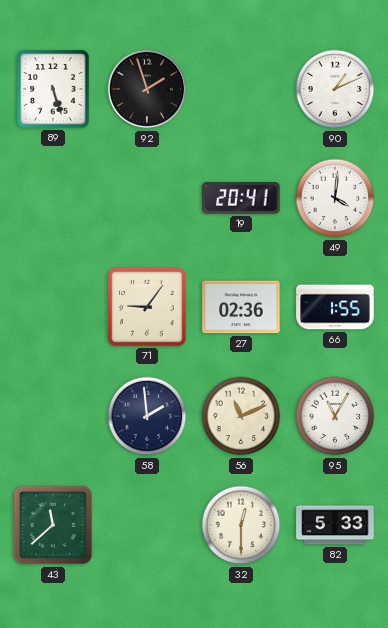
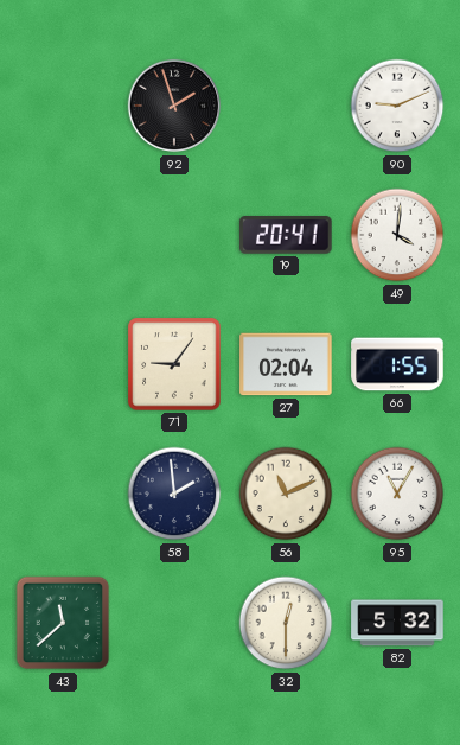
89: 5:27 -> none (53, 89)
90: 1:11 -> 9:11 (397, 106)
27: 02:36 -> 02:04 (286, 364)
82: 5:33 -> 5:32 (397, 623)
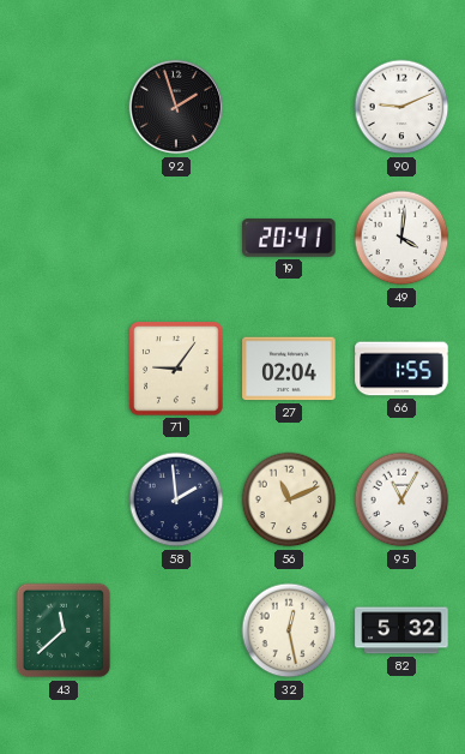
32: 12:30 -> 12:28 (289, 630)
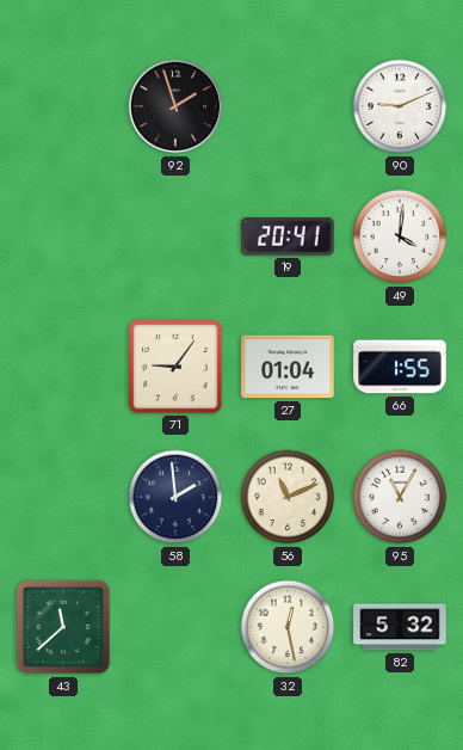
27: 02:04 -> 01:04 (288, 367)
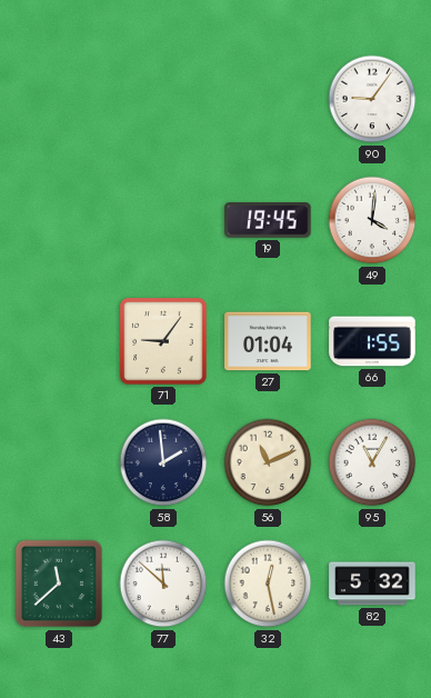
92: 1:57 -> none (175, 106)
90: 9:11 -> 9:06 (372, 99)
19: 20:41 -> 19:45 (268, 221)
77: none -> 11:52 (163, 584)
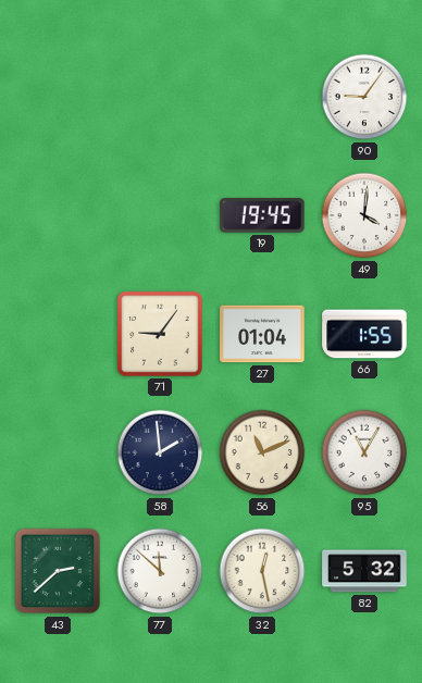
43: 11:38 -> 2:38 (58, 571)
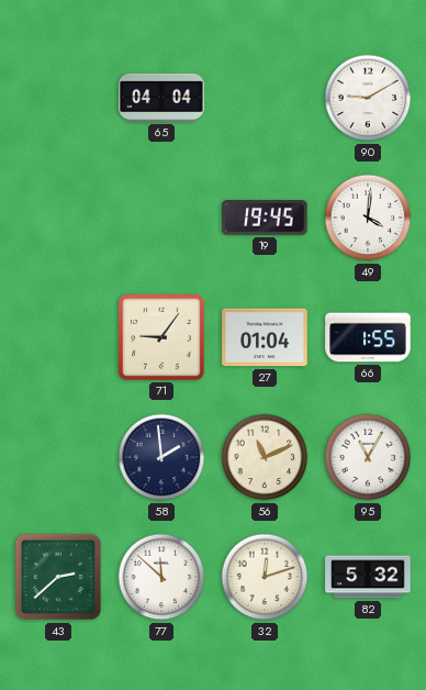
65: none -> 04:04 (161, 98)
90: 9:06 -> 9:10 (368, 98)
32: 12:28 -> 12:12 (265, 577)
